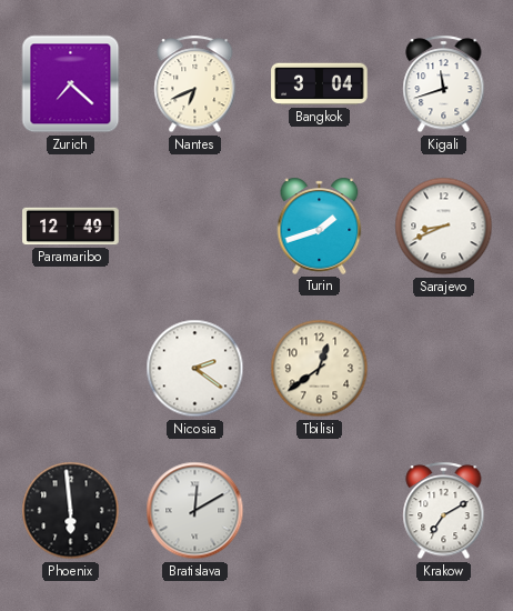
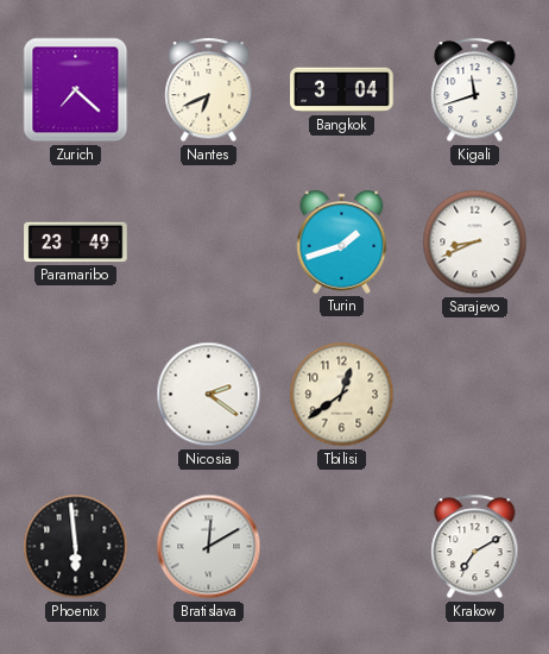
Paramaribo: 12:49 -> 23:49 (76, 243)
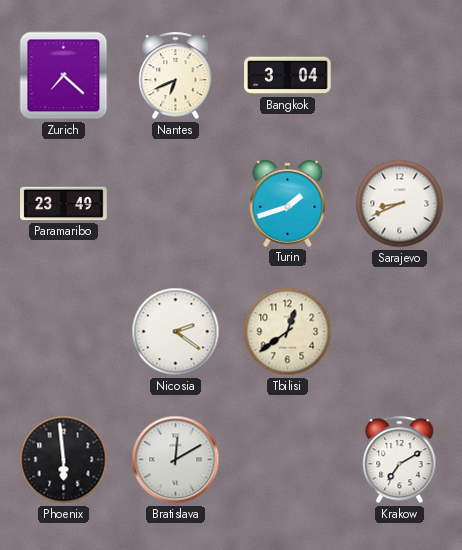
Kigali: 11:42 -> none (475, 90)
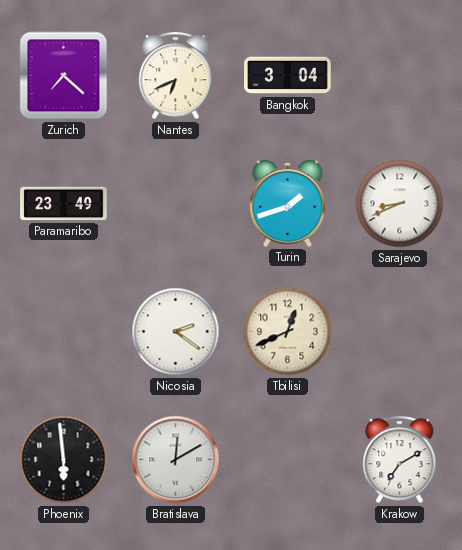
Tbilisi: 12:39 -> 12:41 (288, 332)
